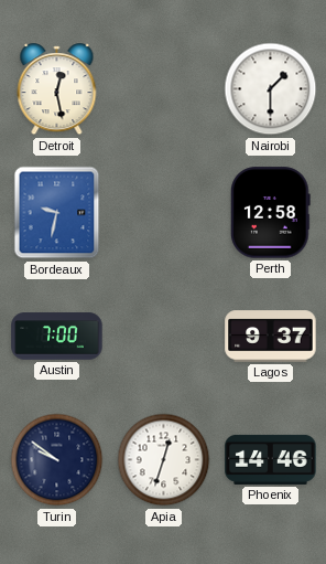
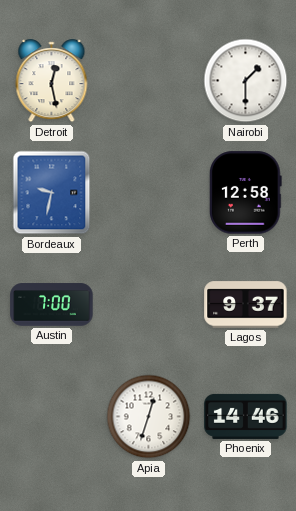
Turin: 9:51 -> none (57, 460)
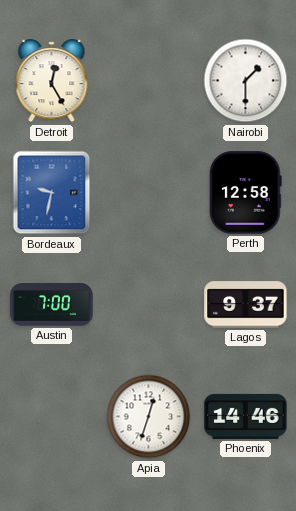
Detroit: 12:28 -> 12:25 (52, 81)
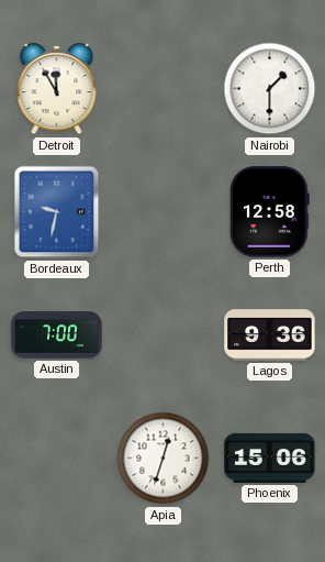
Detroit: 12:25 -> 11:55 (57, 89)
Lagos: 9:37 -> 9:36 (270, 335)
Phoenix: 14:46 -> 15:06 (270, 458)
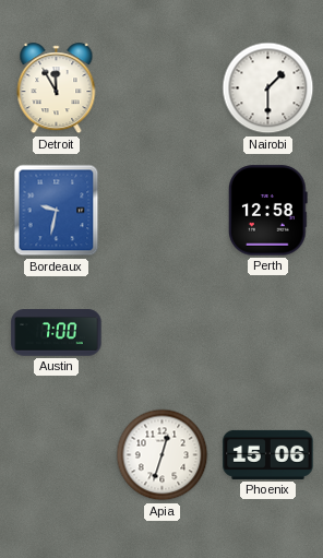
Lagos: 9:36 -> none (270, 335)
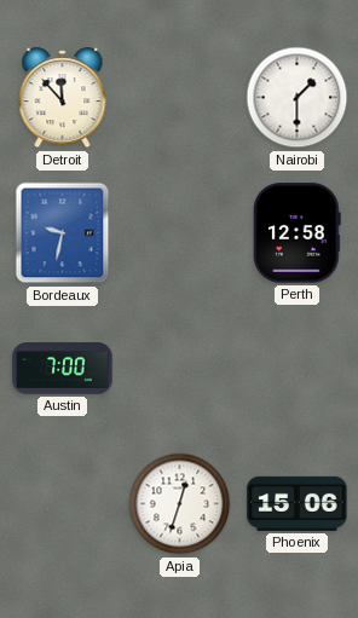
Detroit: 11:55 -> 11:53 (63, 98)
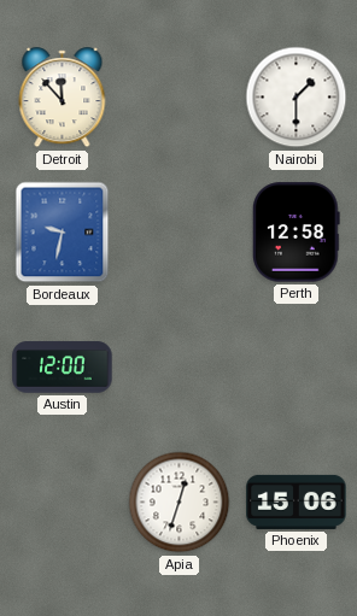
Austin: 7:00 -> 12:00 (63, 368)
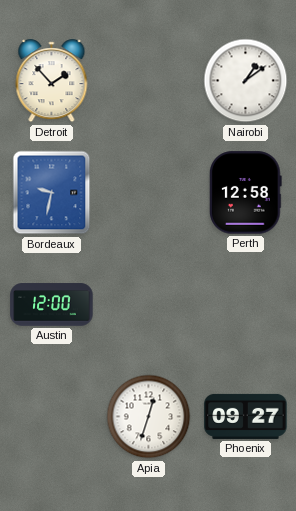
Detroit: 11:53 -> 1:53 (52, 81)
Nairobi: 1:30 -> 1:09 (246, 81)
Phoenix: 15:06 -> 09:27 (246, 416)
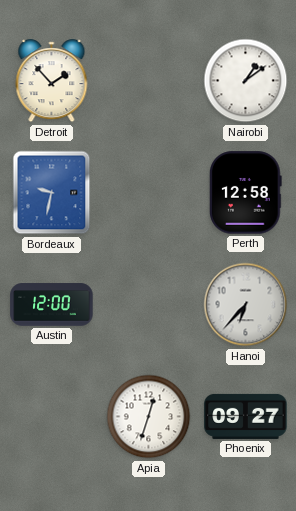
Hanoi: none -> 6:37 (246, 305)
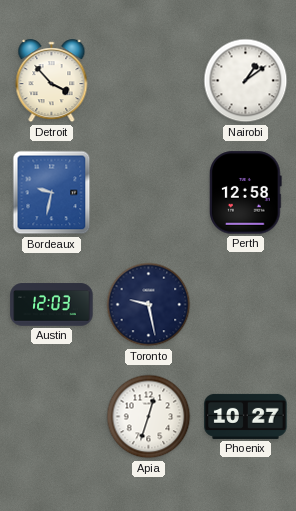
Detroit: 1:53 -> 3:53 (52, 81)
Austin: 12:00 -> 12:03 (52, 305)
Toronto: none -> 9:28 (149, 305)
Hanoi: 6:37 -> none (246, 305)
Phoenix: 09:27 -> 10:27 (246, 416)
